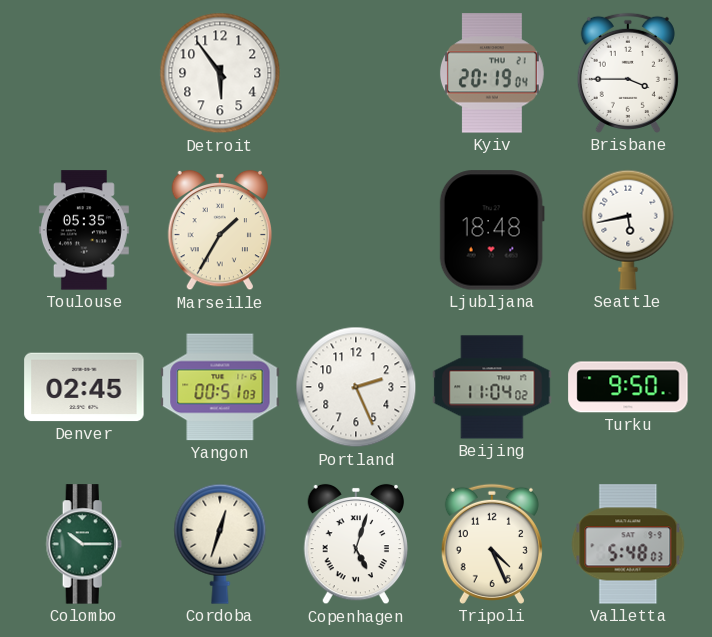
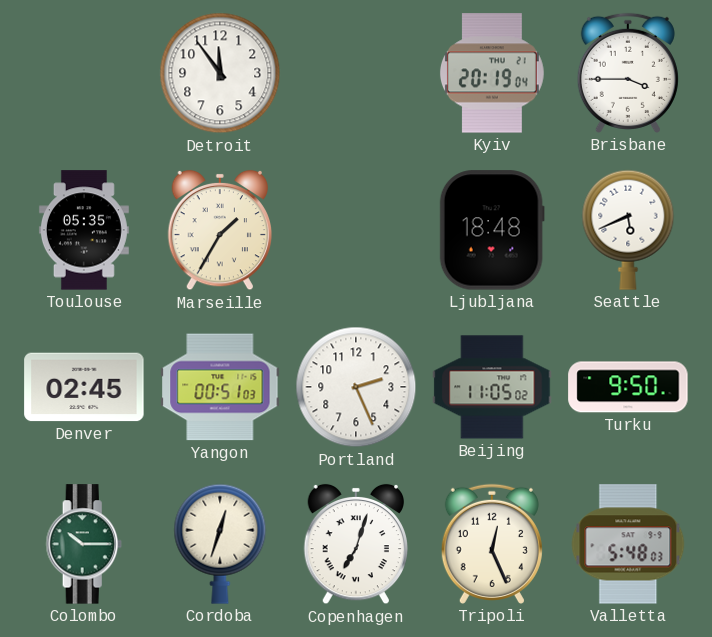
Detroit: 5:54 -> 11:54 (220, 73)
Seattle: 5:43 -> 5:41 (628, 230)
Beijing: 11:04 -> 11:05 (492, 387)
Copenhagen: 5:03 -> 7:03 (355, 544)
Tripoli: 4:26 -> 12:26 (492, 544)
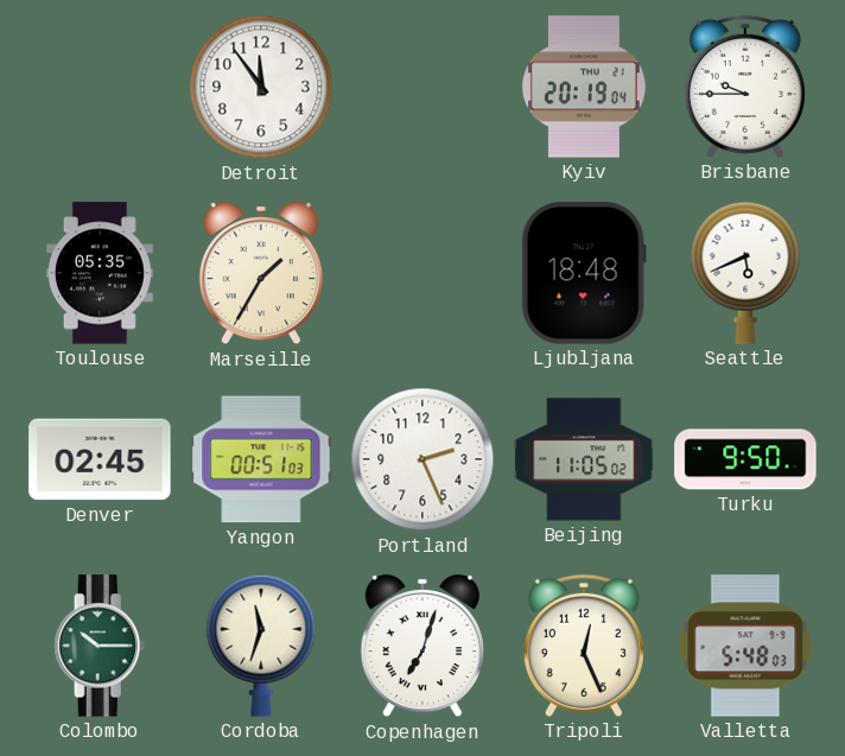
Brisbane: 3:45 -> 9:45 (745, 87)
Cordoba: 12:33 -> 11:33 (261, 646)
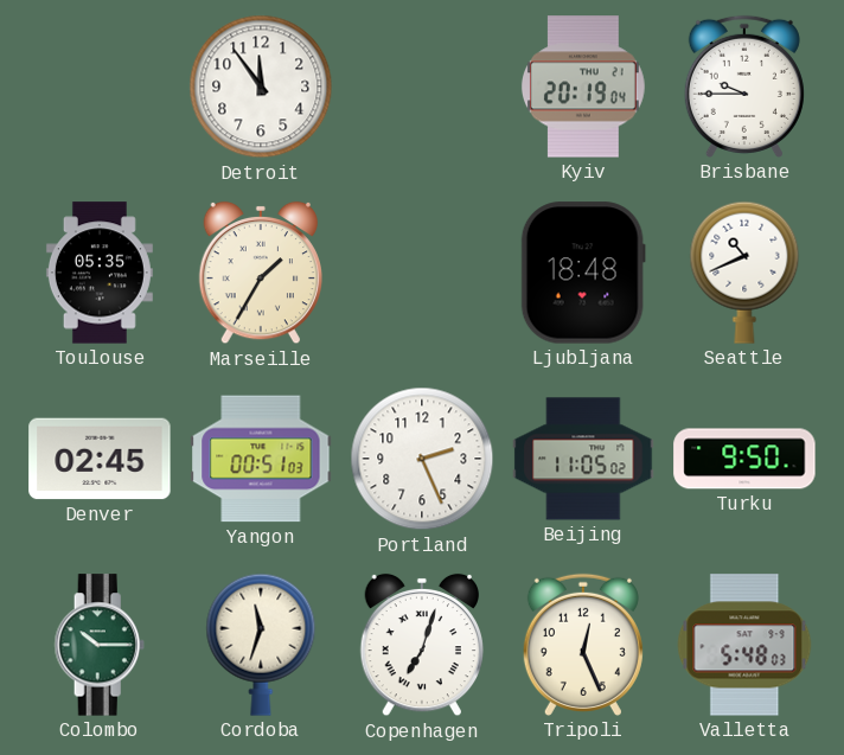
Seattle: 5:41 -> 10:41 (744, 273)
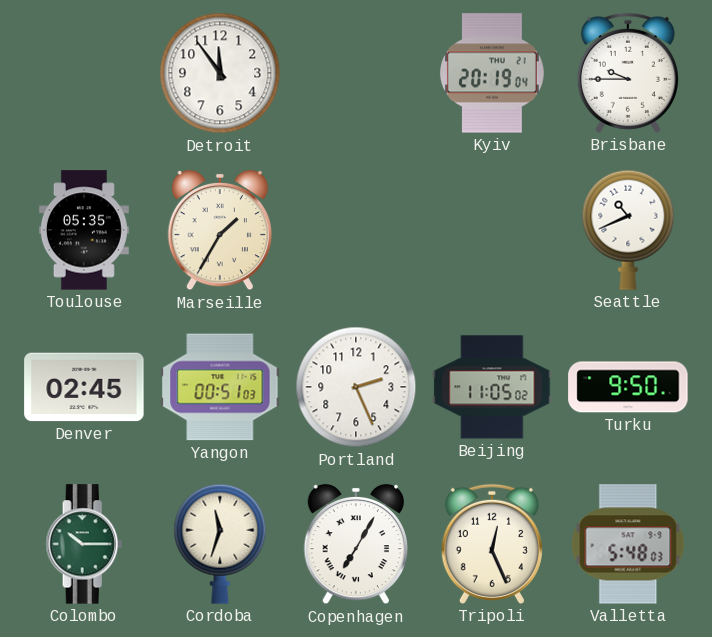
Ljubljana: 18:48 -> none (583, 273)
Copenhagen: 7:03 -> 7:05 (355, 544)
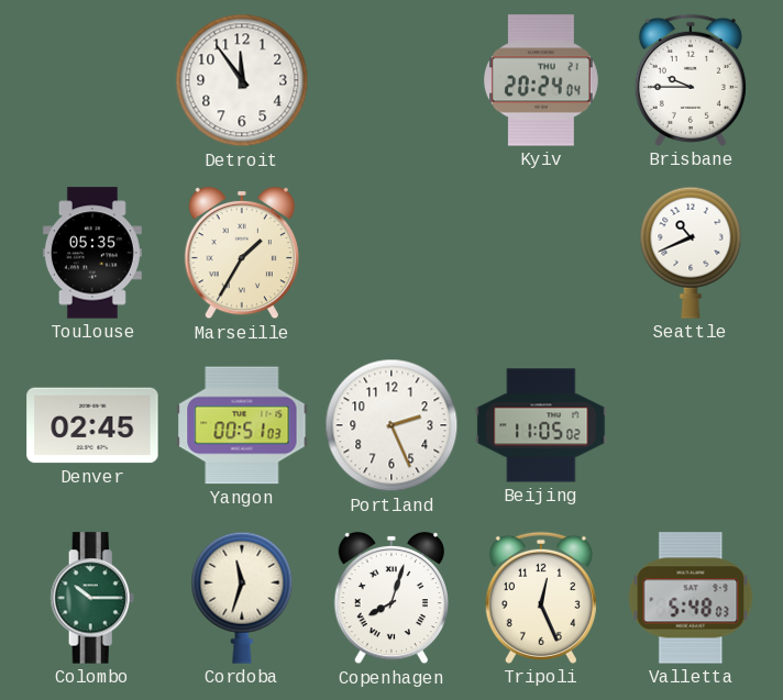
Kyiv: 20:19 -> 20:24 (541, 80)
Turku: 9:50 -> none (628, 387)
Copenhagen: 7:05 -> 8:03 (390, 598)
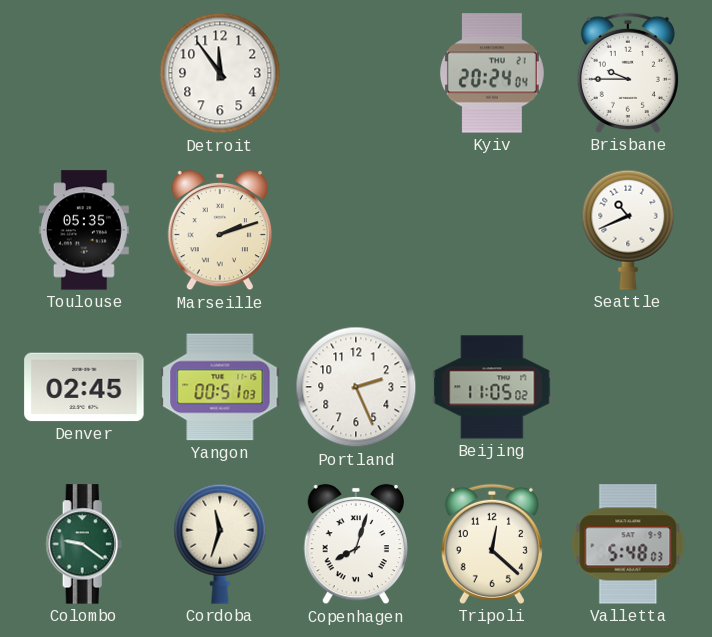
Marseille: 1:35 -> 2:12 (219, 230)
Colombo: 10:15 -> 9:21 (84, 544)
Tripoli: 12:26 -> 12:22 (492, 544)
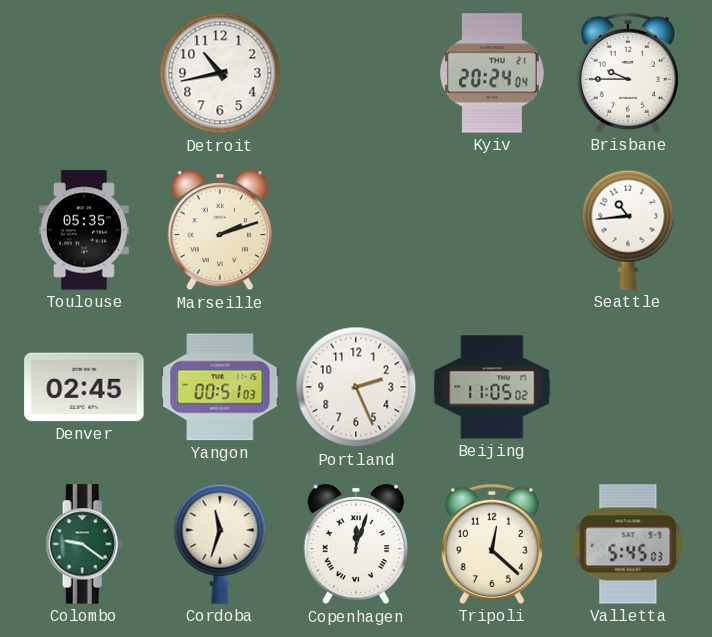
Detroit: 11:54 -> 10:43 (220, 73)
Seattle: 10:41 -> 10:44 (628, 230)
Copenhagen: 8:03 -> 12:03 (355, 544)
Valletta: 5:48 -> 5:45 (628, 544)
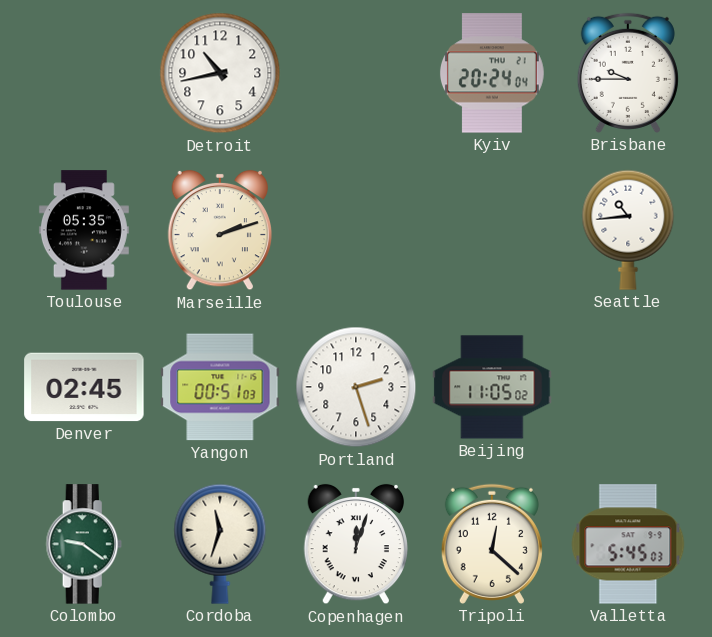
Portland: 2:26 -> 2:27 (356, 387)
